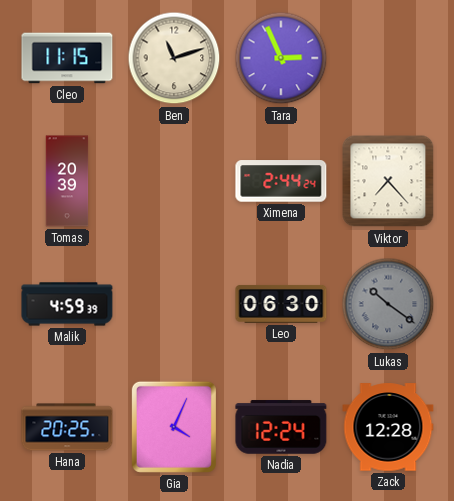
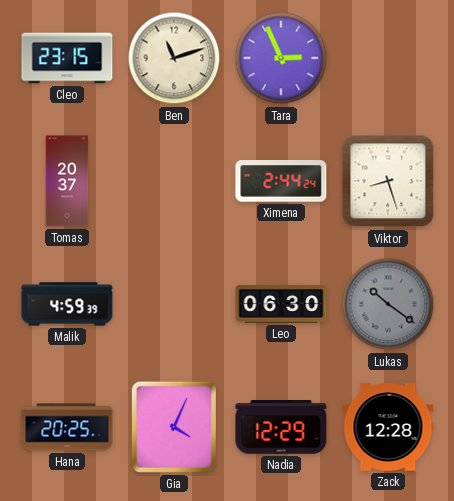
Cleo: 11:15 -> 23:15 (67, 58)
Tomas: 20:39 -> 20:37 (67, 181)
Viktor: 7:23 -> 8:27 (388, 181)
Nadia: 12:24 -> 12:29 (281, 427)
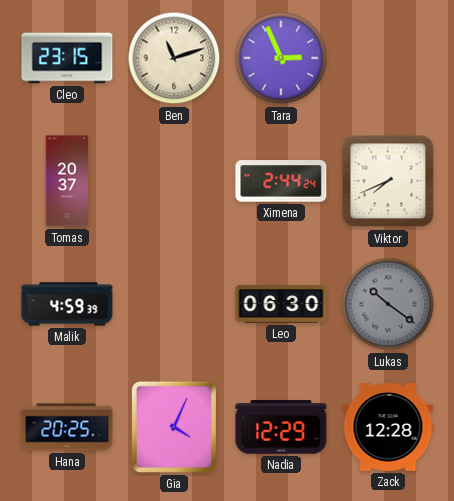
Viktor: 8:27 -> 7:41 (388, 181)
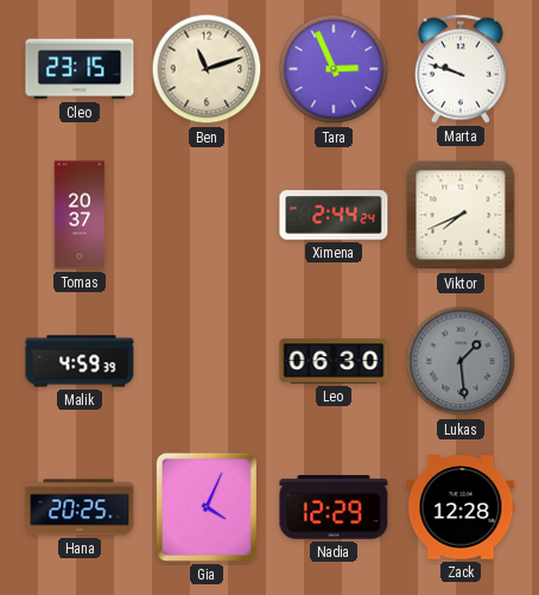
Marta: none -> 9:48 (461, 69)
Lukas: 10:21 -> 1:29 (461, 361)
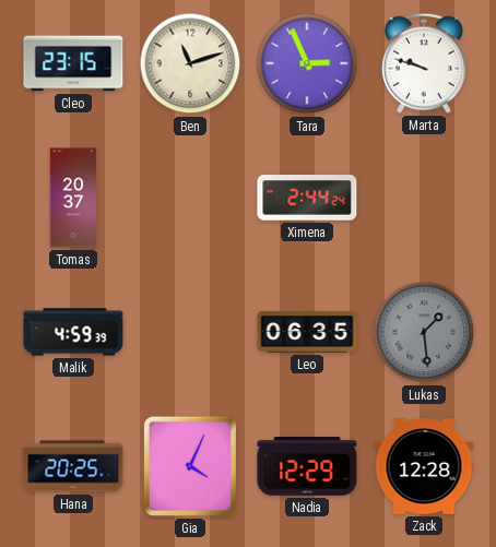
Viktor: 7:41 -> none (461, 215)
Leo: 06:30 -> 06:35 (307, 332)
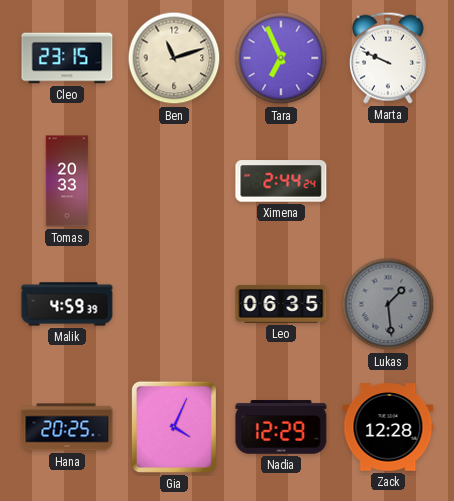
Tara: 2:56 -> 6:56 (281, 58)
Marta: 9:48 -> 9:49 (388, 58)
Tomas: 20:37 -> 20:33 (67, 181)
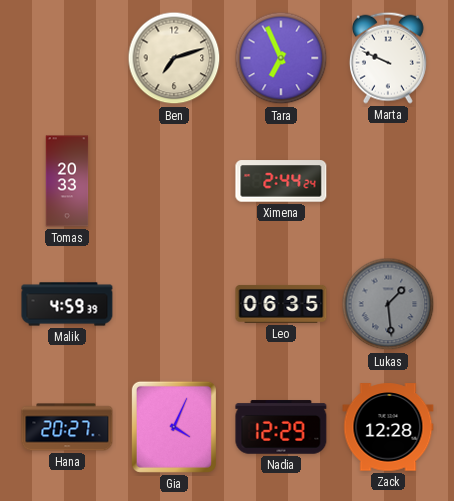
Cleo: 23:15 -> none (67, 58)
Ben: 11:12 -> 7:12 (174, 58)
Hana: 20:25 -> 20:27 (67, 427)
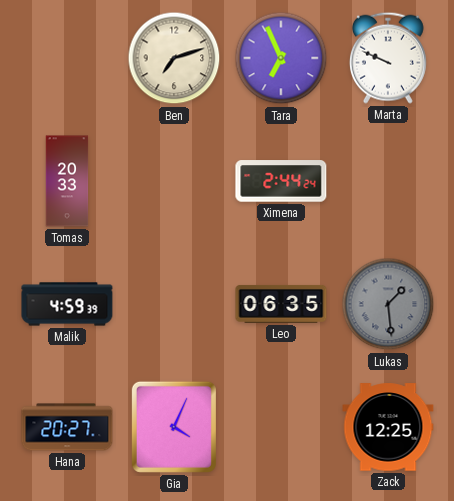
Nadia: 12:29 -> none (281, 427)
Zack: 12:28 -> 12:25 (388, 427)
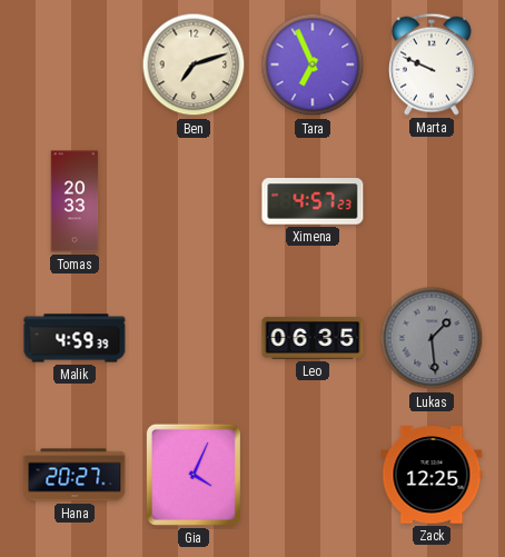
Ximena: 2:44 -> 4:57 (313, 201)
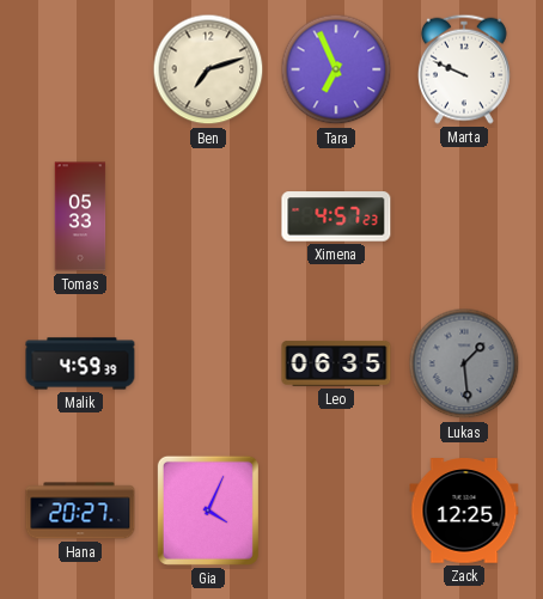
Tomas: 20:33 -> 05:33 (80, 216)
